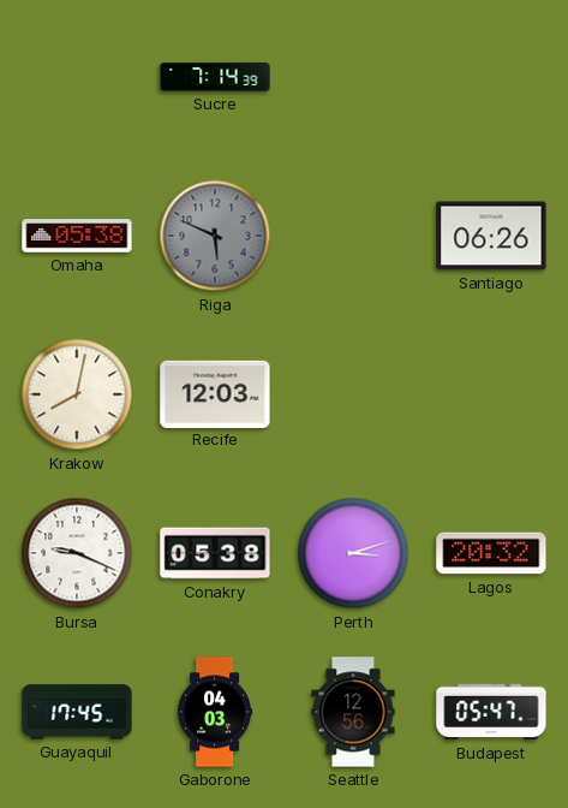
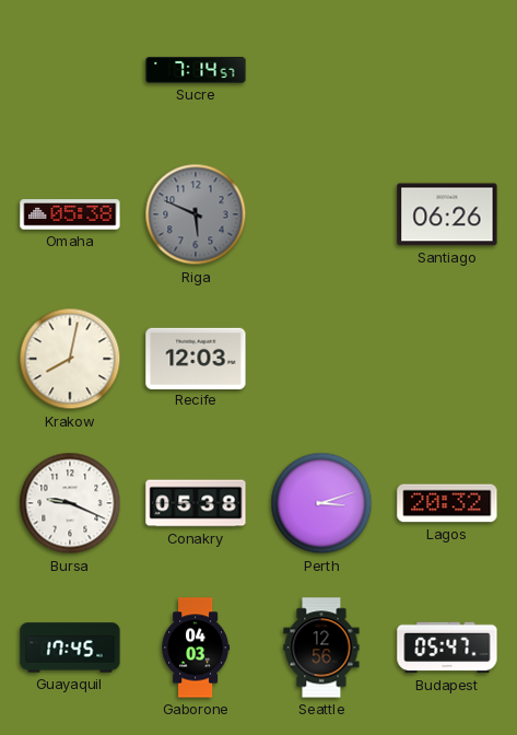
Sucre: 7:14:39 -> 7:14:57 (196, 70)
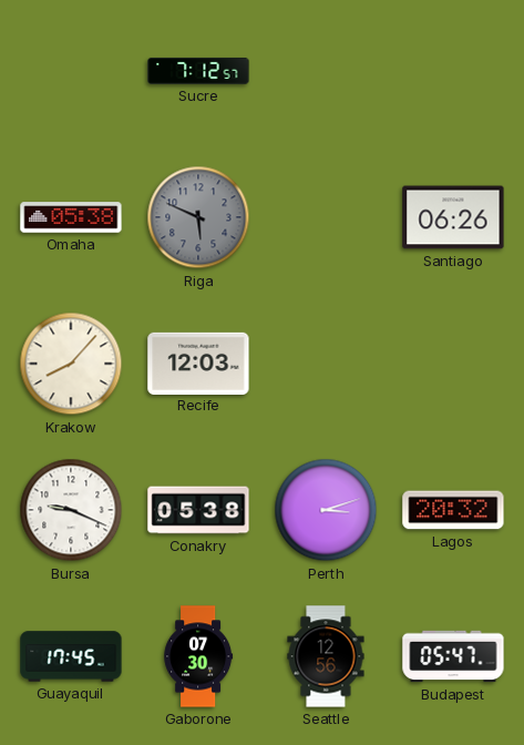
Sucre: 7:14 -> 7:12 (198, 71)
Krakow: 8:02 -> 8:07 (71, 364)
Gaborone: 04:03 -> 07:30 (198, 656)
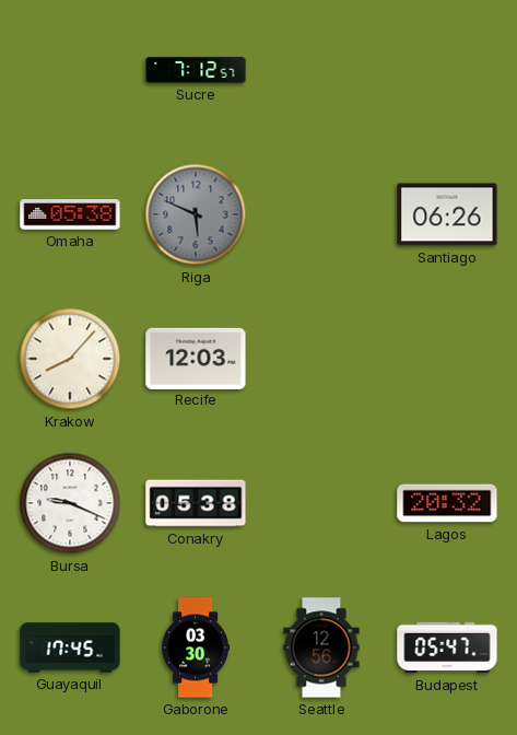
Perth: 3:12 -> none (326, 510)
Gaborone: 07:30 -> 03:30 (196, 647)
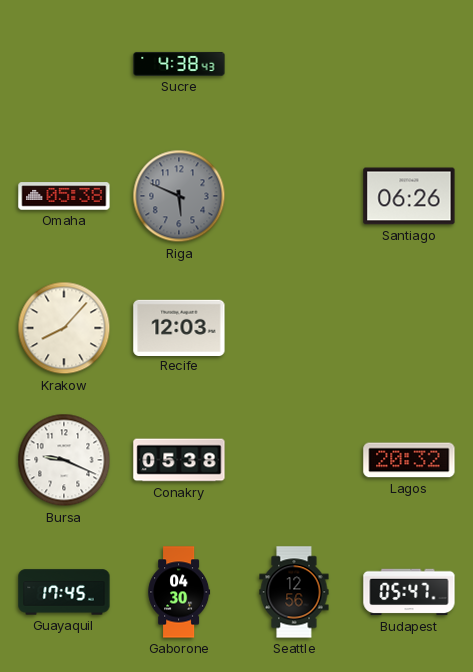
Sucre: 7:12 -> 4:38 (179, 64)
Gaborone: 03:30 -> 04:30 (179, 592)
